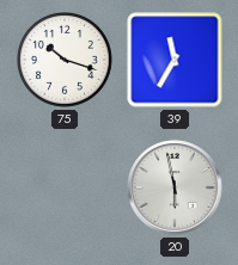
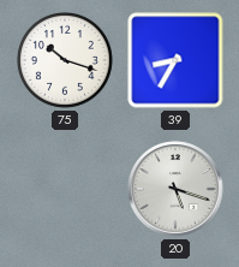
39: 11:35 -> 8:35 (175, 60)
20: 5:58 -> 5:18 (175, 189)
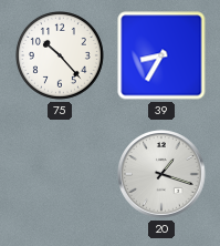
75: 10:18 -> 10:23 (60, 55)
20: 5:18 -> 1:18 (161, 174)
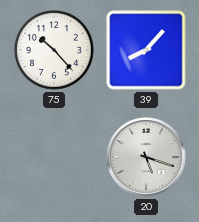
39: 8:35 -> 8:07 (146, 50)
20: 1:18 -> 5:18 (146, 157)
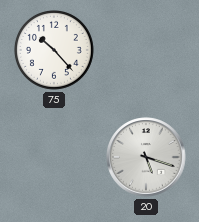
39: 8:07 -> none (146, 50)
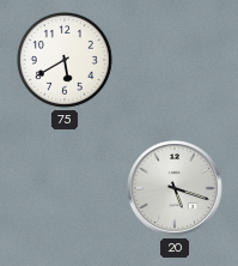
75: 10:23 -> 5:40 (65, 60)
